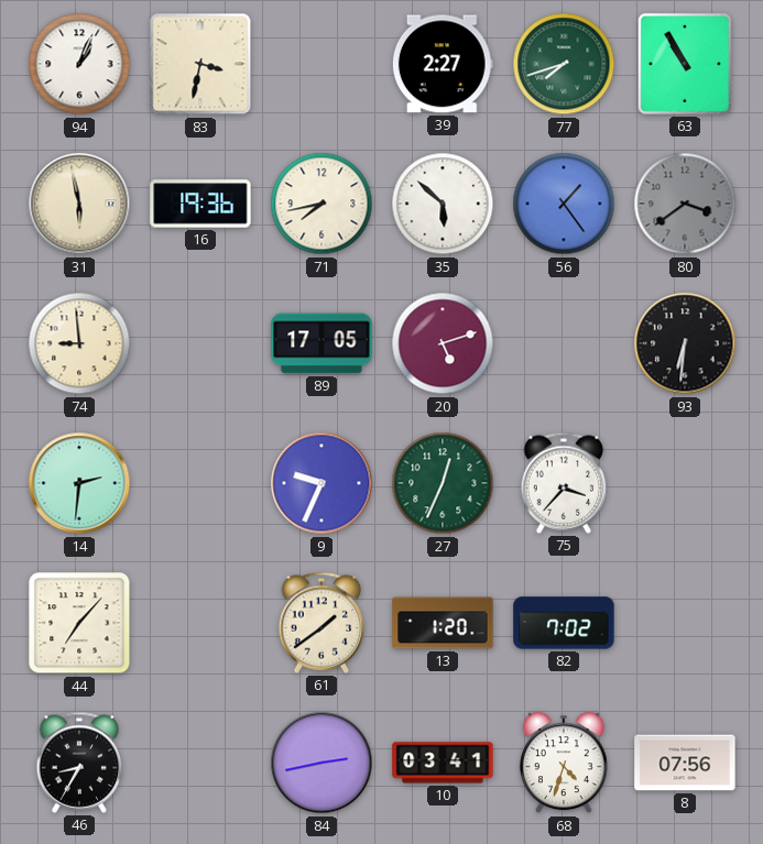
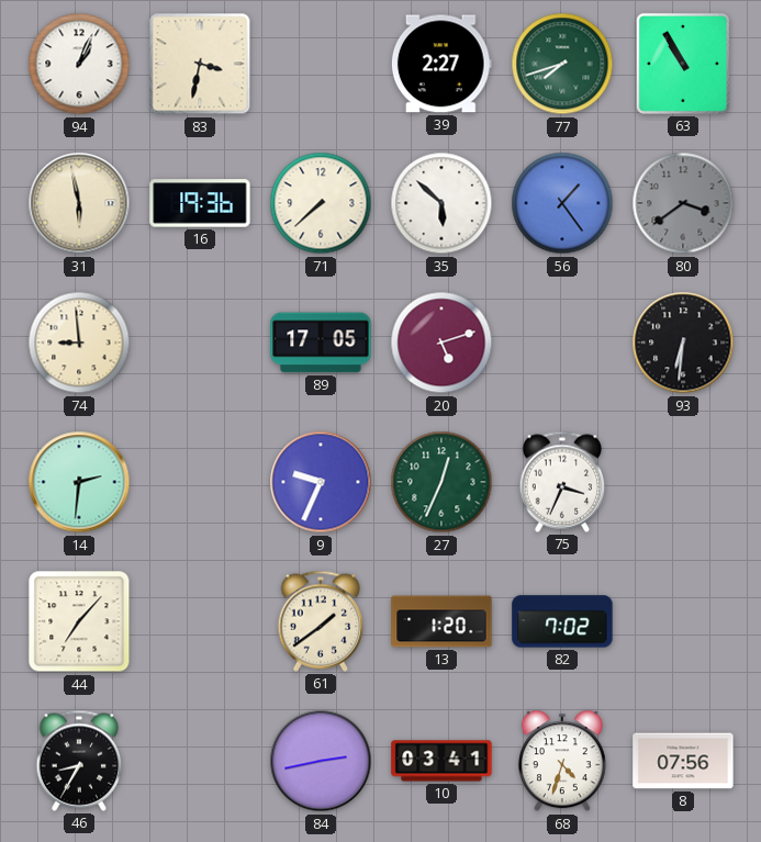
71: 7:43 -> 7:38 (321, 203)
75: 3:37 -> 3:34 (562, 482)
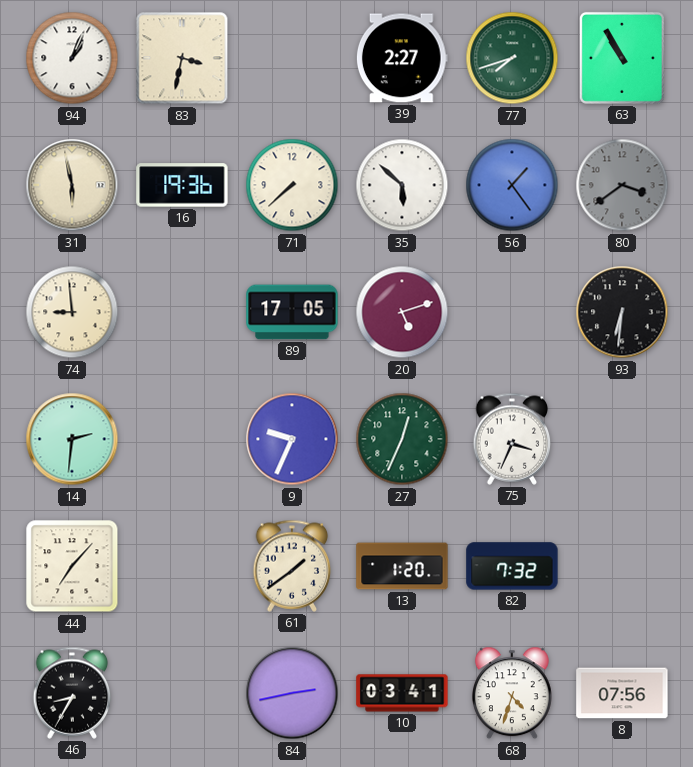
82: 7:02 -> 7:32 (512, 566)
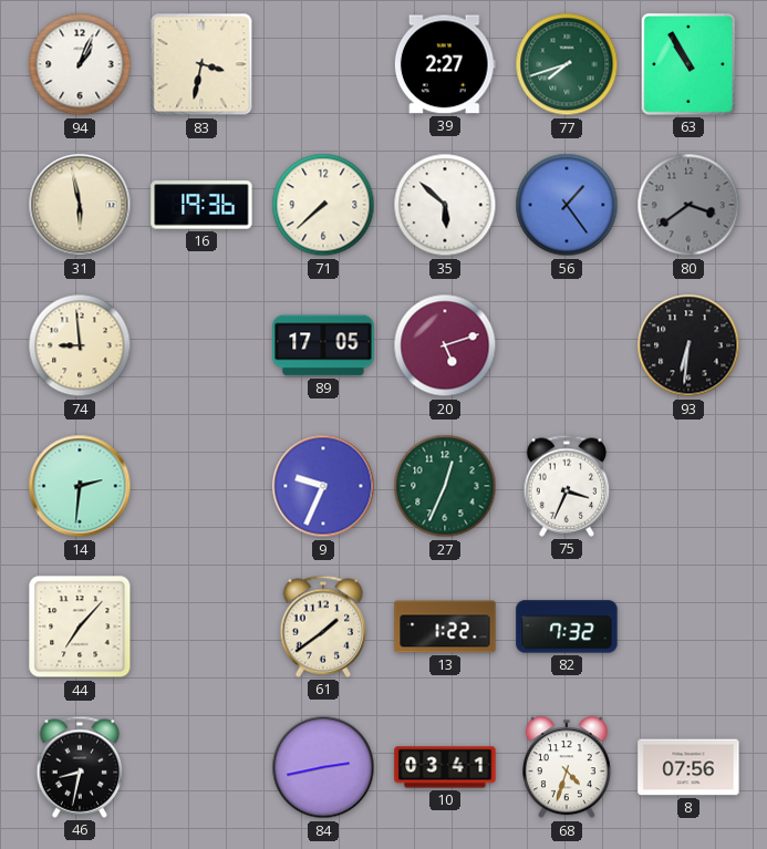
13: 1:20 -> 1:22 (445, 627)
46: 8:35 -> 8:32 (80, 767)
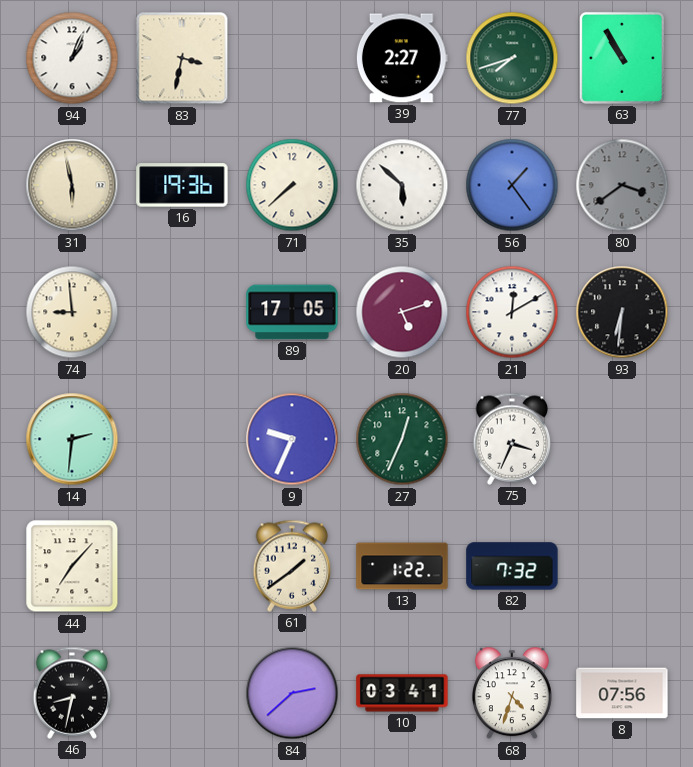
21: none -> 12:10 (512, 312)
84: 2:43 -> 2:38 (292, 693)
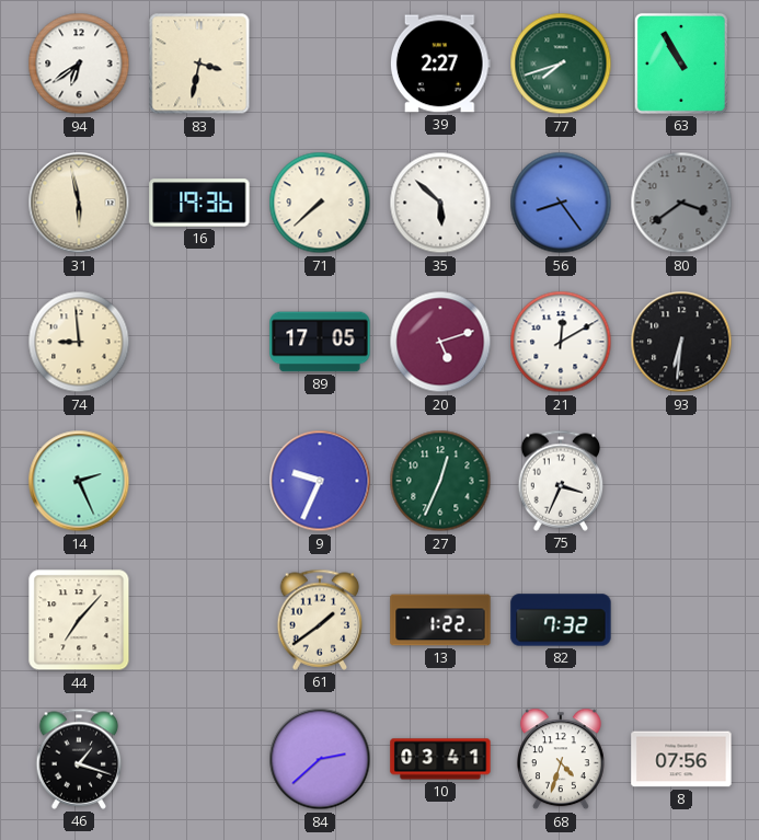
94: 1:04 -> 6:39 (79, 64)
56: 1:24 -> 8:24 (561, 203)
14: 2:31 -> 2:26 (79, 481)
46: 8:32 -> 1:18 (79, 759)
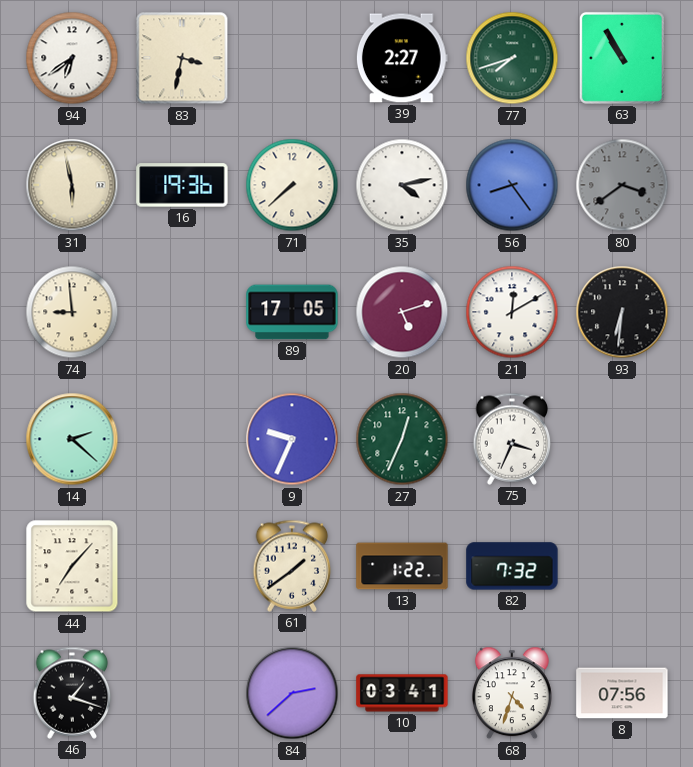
35: 5:52 -> 4:13 (402, 185)
14: 2:26 -> 2:22 (72, 439)
